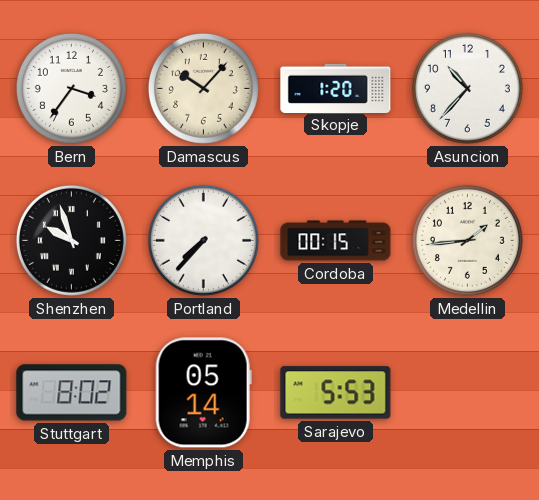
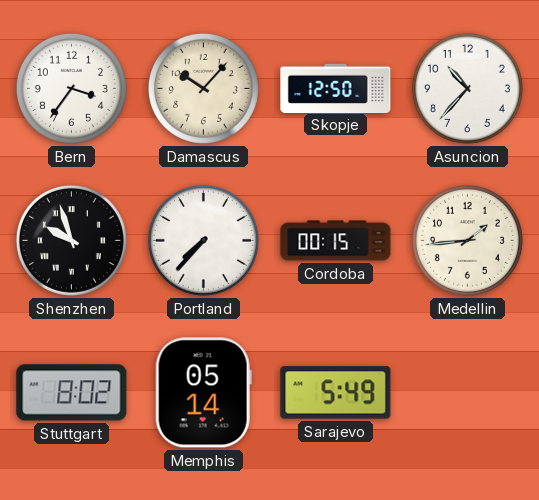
Skopje: 1:20 -> 12:50 (336, 88)
Sarajevo: 5:53 -> 5:49 (336, 393)
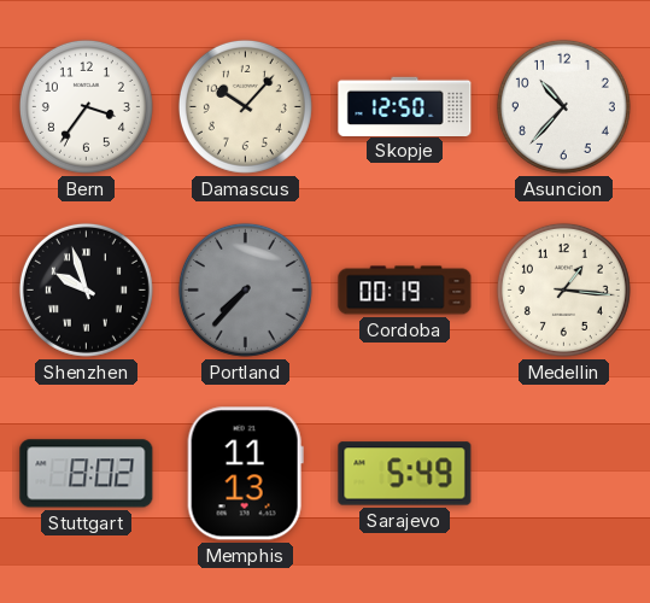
Portland dial: white -> grey (245, 289)
Cordoba: 00:15 -> 00:19 (405, 291)
Medellin: 1:44 -> 1:16 (563, 289)
Memphis: 05:14 -> 11:13 (245, 474)
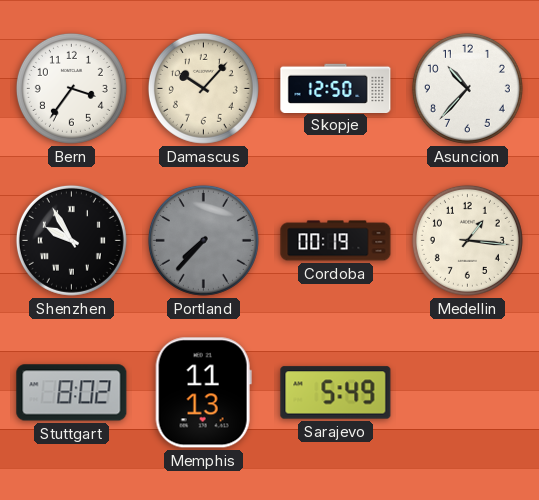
Shenzhen: 9:57 -> 9:55 (71, 240)
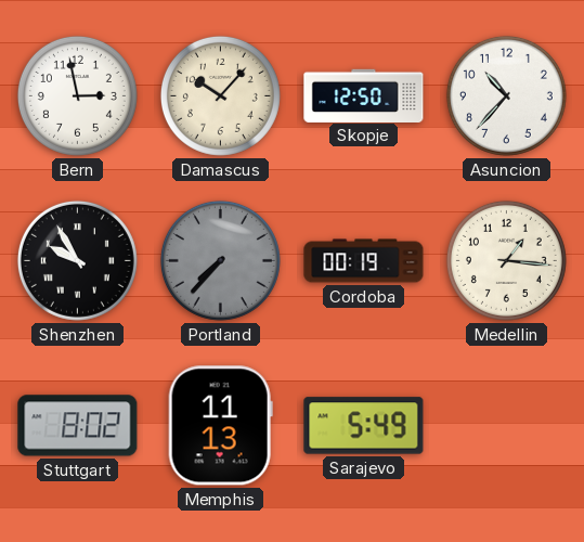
Bern: 3:36 -> 2:58 (77, 95)
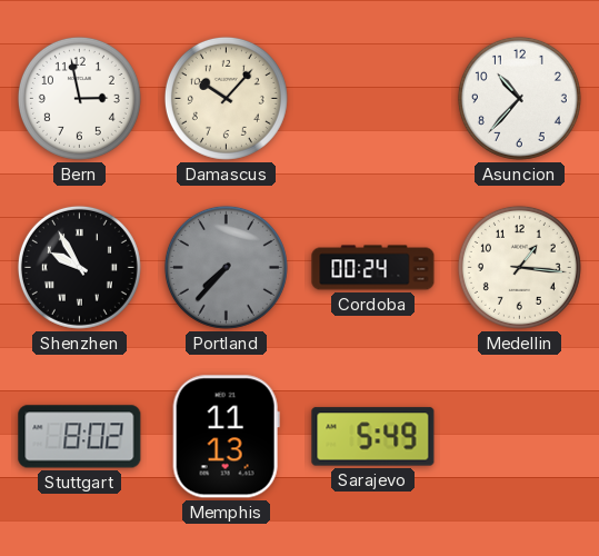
Skopje: 12:50 -> none (364, 95)
Cordoba: 00:19 -> 00:24 (373, 268)
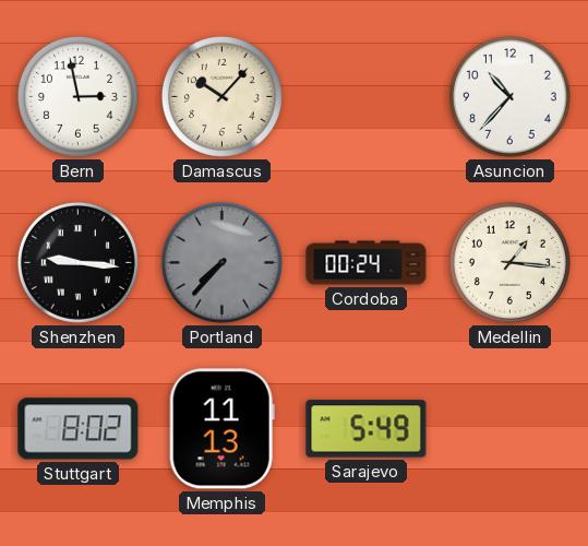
Shenzhen: 9:55 -> 9:16 (77, 262)
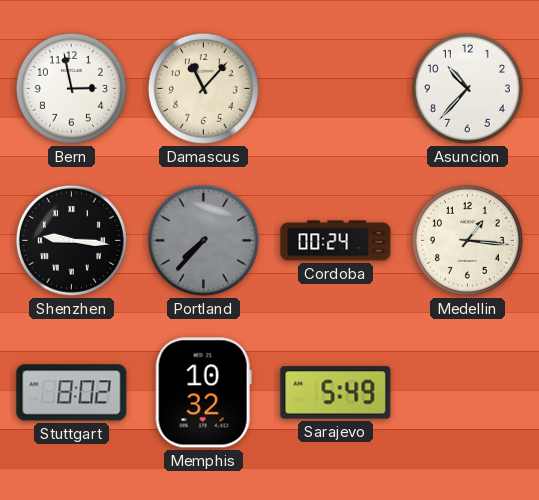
Damascus: 10:07 -> 11:07 (203, 88)
Memphis: 11:13 -> 10:32 (203, 393)
